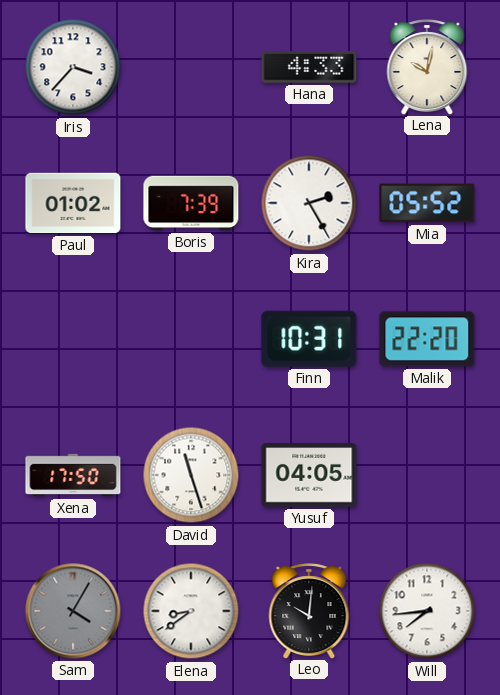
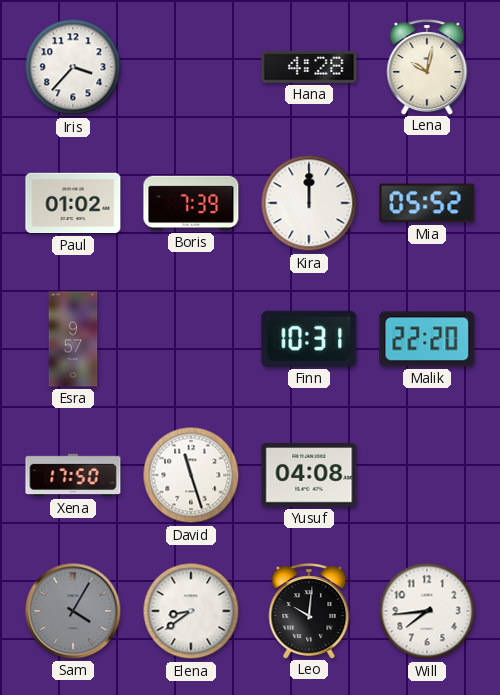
Hana: 4:33 -> 4:28 (309, 67)
Kira: 2:25 -> 12:00 (309, 203)
Esra: none -> 9:57 (73, 339)
Yusuf: 04:05 -> 04:08 (309, 475)
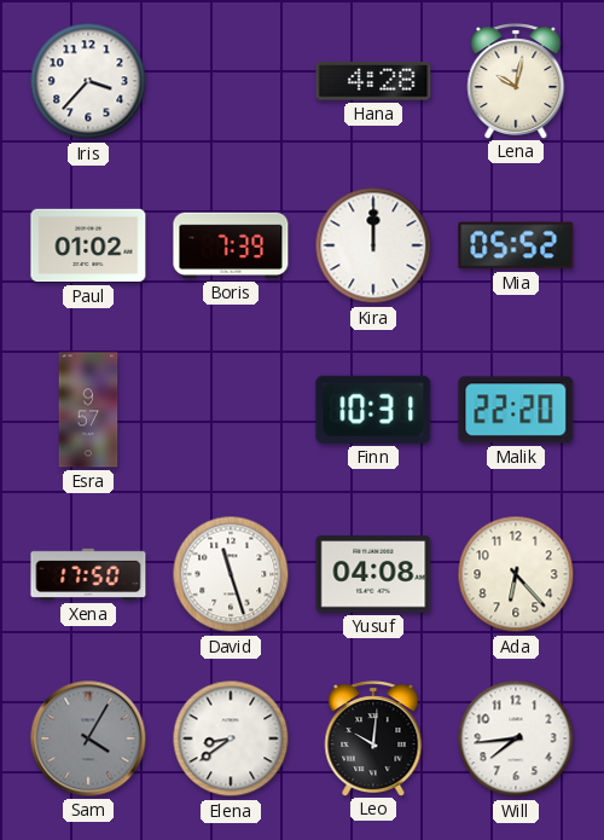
Ada: none -> 6:23 (516, 574)
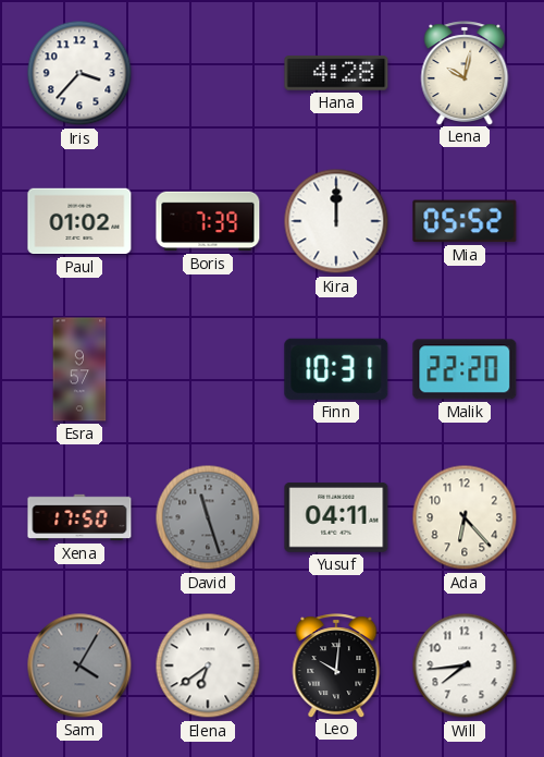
David dial: white -> grey (208, 517)
Yusuf: 04:08 -> 04:11 (336, 517)
Elena: 8:39 -> 6:39 (208, 666)
